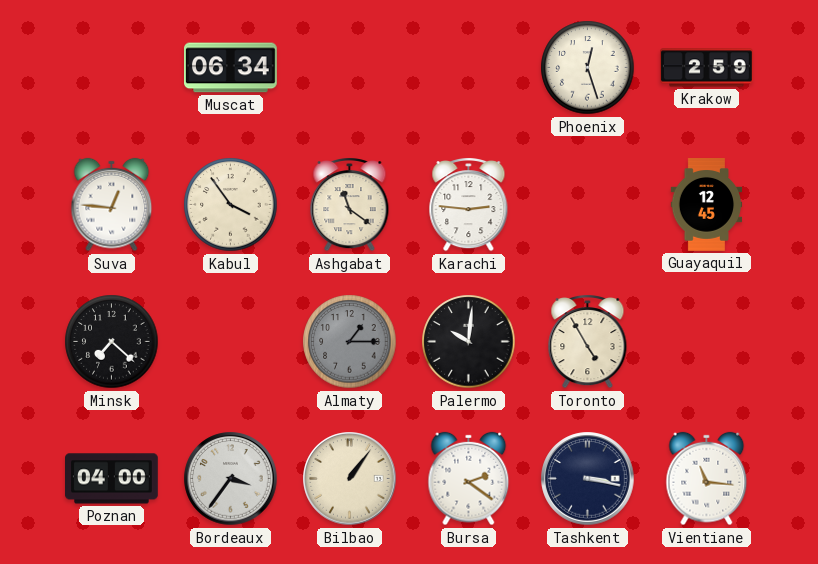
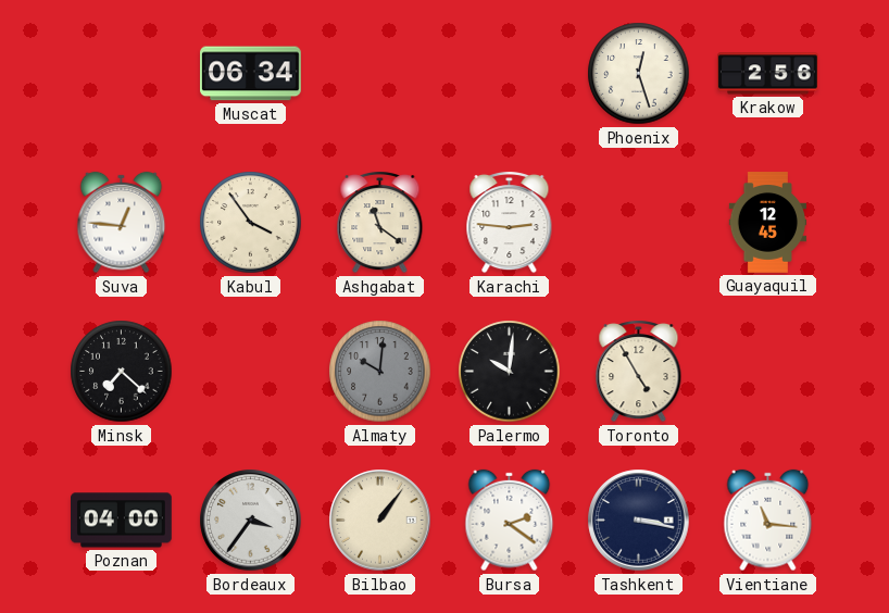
Krakow: 2:59 -> 2:56 (768, 74)
Almaty: 1:15 -> 10:01 (380, 372)
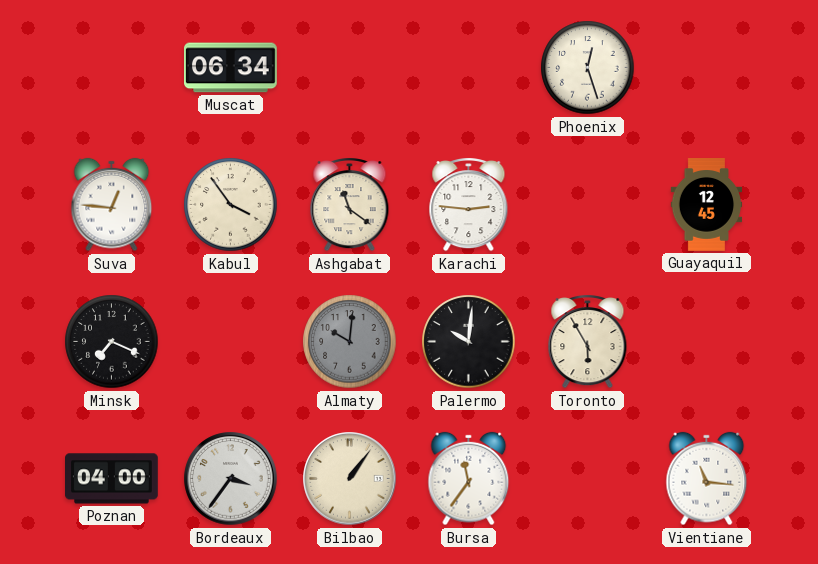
Krakow: 2:56 -> none (768, 74)
Minsk: 7:22 -> 7:19 (112, 342)
Toronto: 4:55 -> 5:55 (588, 342)
Bursa: 2:21 -> 11:36 (469, 479)
Tashkent: 3:17 -> none (639, 521)
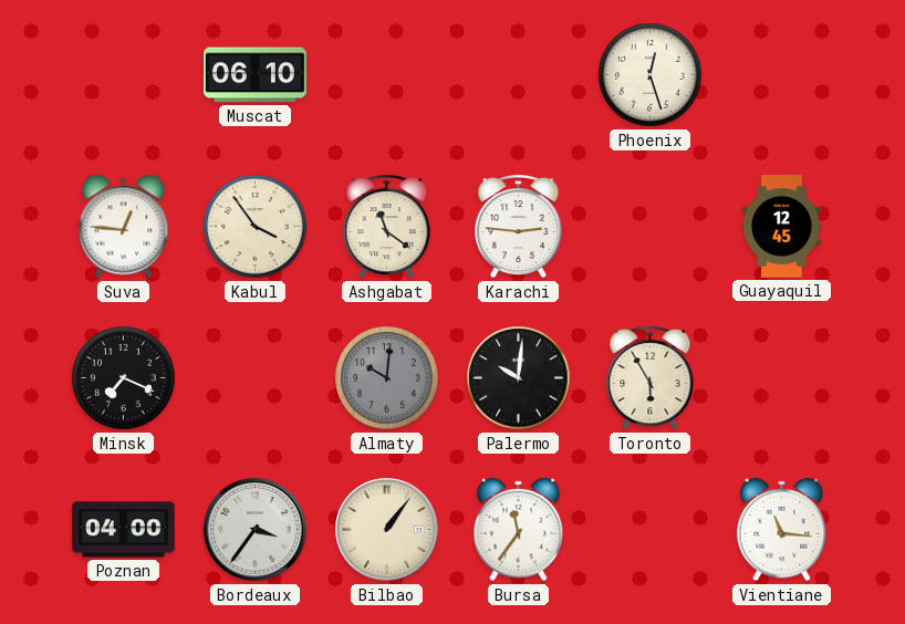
Muscat: 06:34 -> 06:10 (256, 75)
